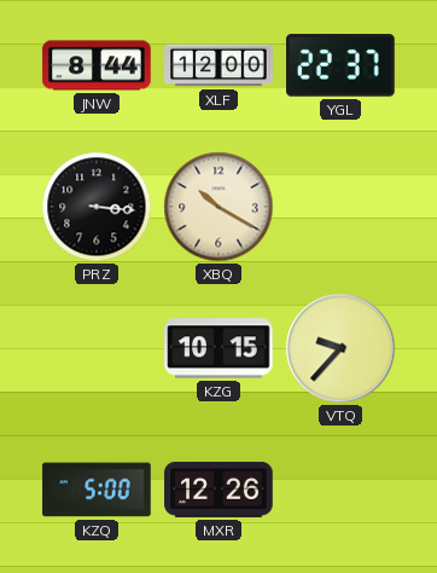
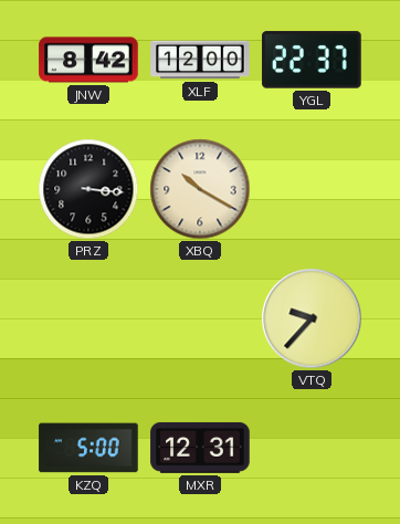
JNW: 8:44 -> 8:42 (88, 60)
KZG: 10:15 -> none (218, 348)
MXR: 12:26 -> 12:31 (200, 448)
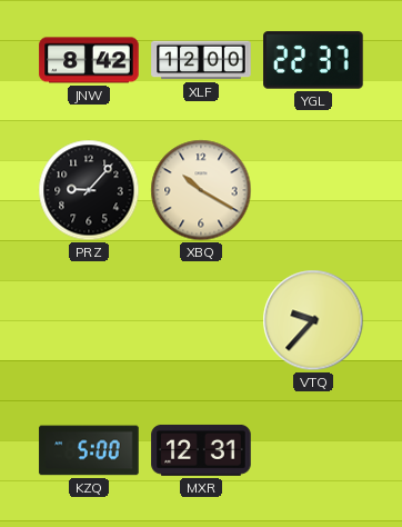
PRZ: 3:16 -> 9:07 (89, 190)
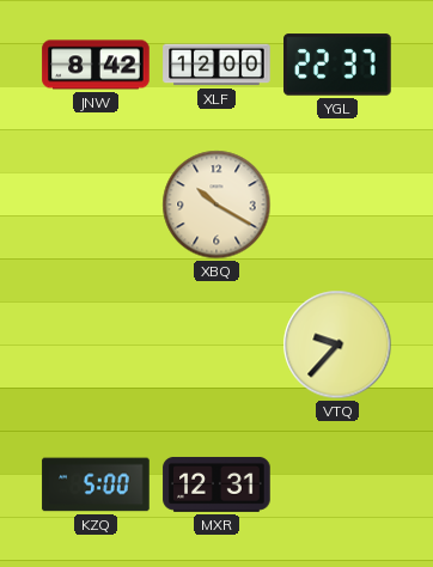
PRZ: 9:07 -> none (89, 190)
